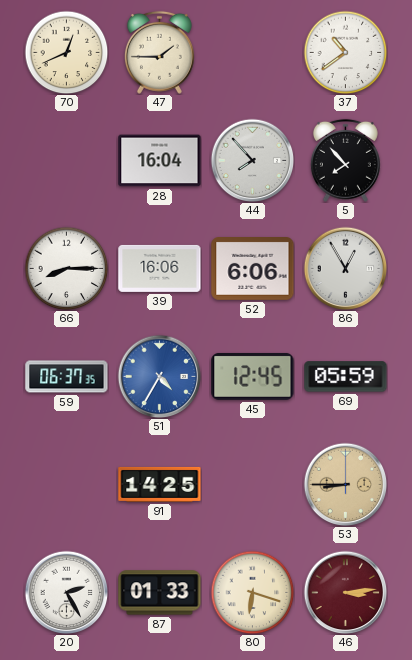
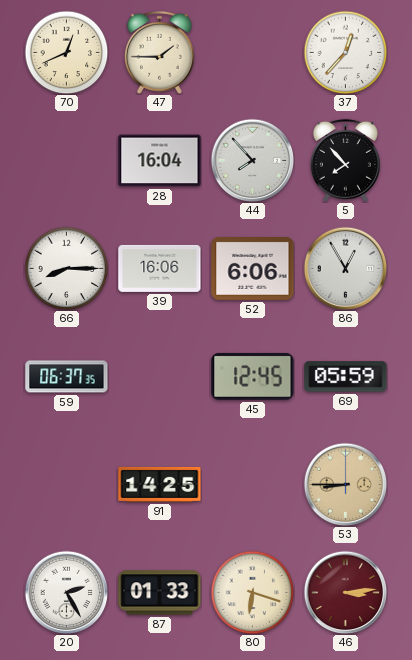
37: 10:39 -> 12:37 (345, 52)
51: 4:35 -> none (159, 376)
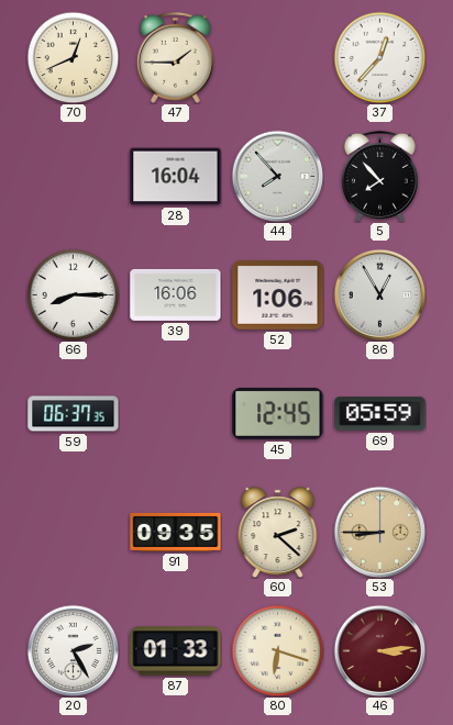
52: 6:06 -> 1:06 (278, 295)
91: 14:25 -> 09:35 (176, 532)
60: none -> 2:22 (278, 533)
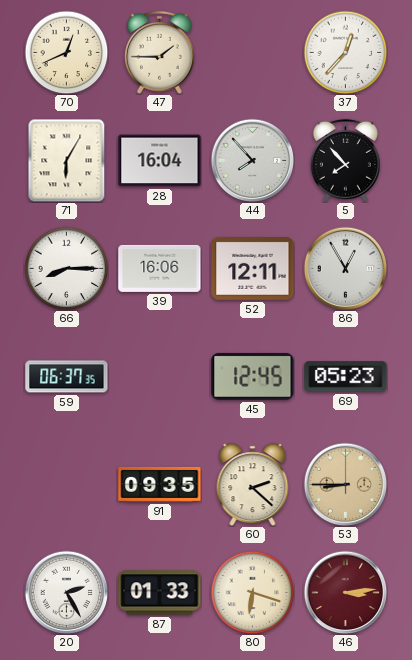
71: none -> 6:05 (67, 160)
52: 1:06 -> 12:11 (253, 269)
69: 05:59 -> 05:23 (346, 377)
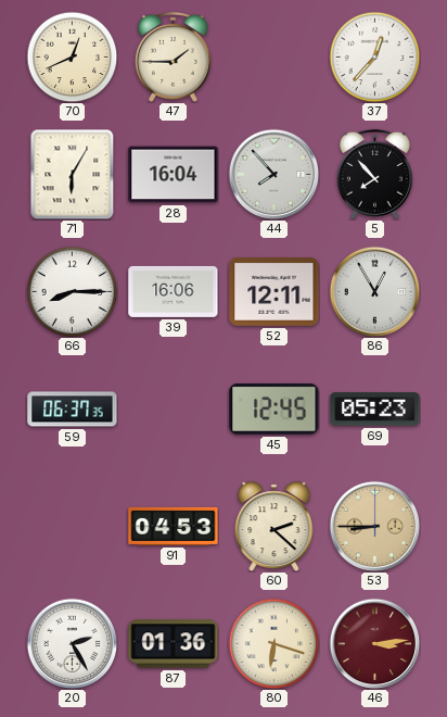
91: 09:35 -> 04:53 (174, 526)
87: 01:33 -> 01:36 (174, 644)
